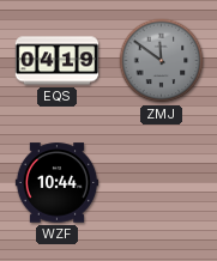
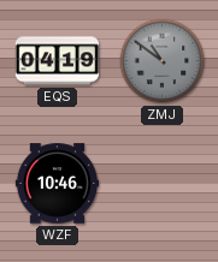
ZMJ: 11:51 -> 10:51 (163, 61)
WZF: 10:44 -> 10:46 (57, 184)
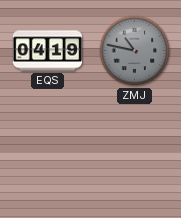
ZMJ: 10:51 -> 10:47 (135, 51)
WZF: 10:46 -> none (57, 184)
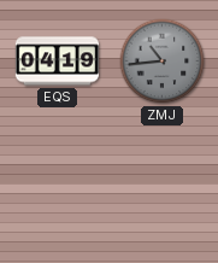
ZMJ: 10:47 -> 10:44 (163, 62)
